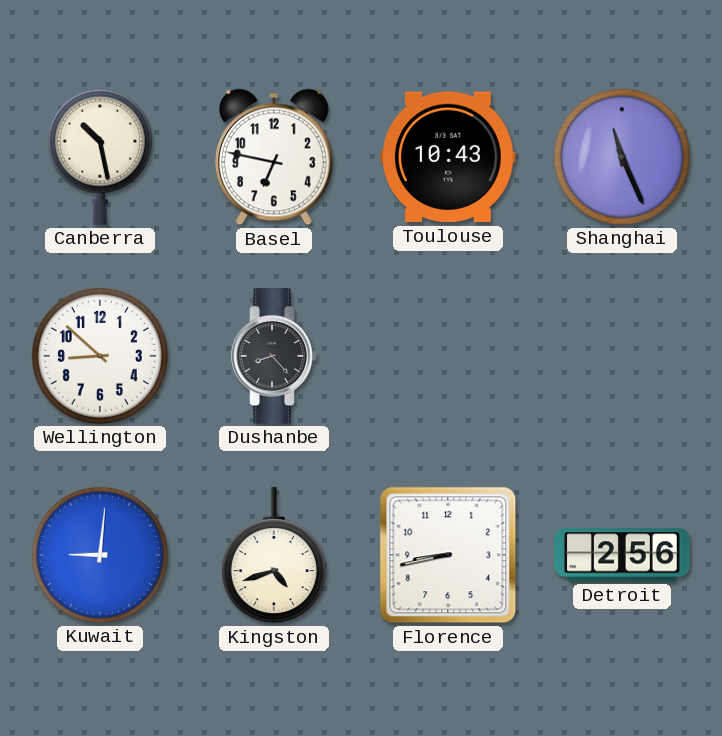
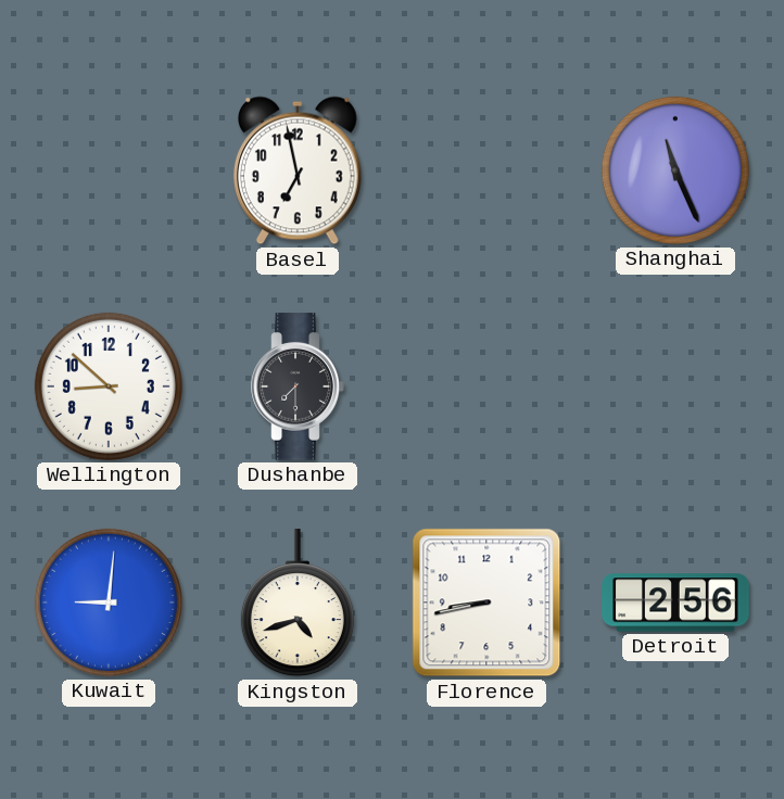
Canberra: 10:28 -> none (100, 157)
Basel: 6:47 -> 6:58 (298, 170)
Toulouse: 10:43 -> none (448, 157)
Dushanbe: 8:23 -> 7:30 (298, 386)
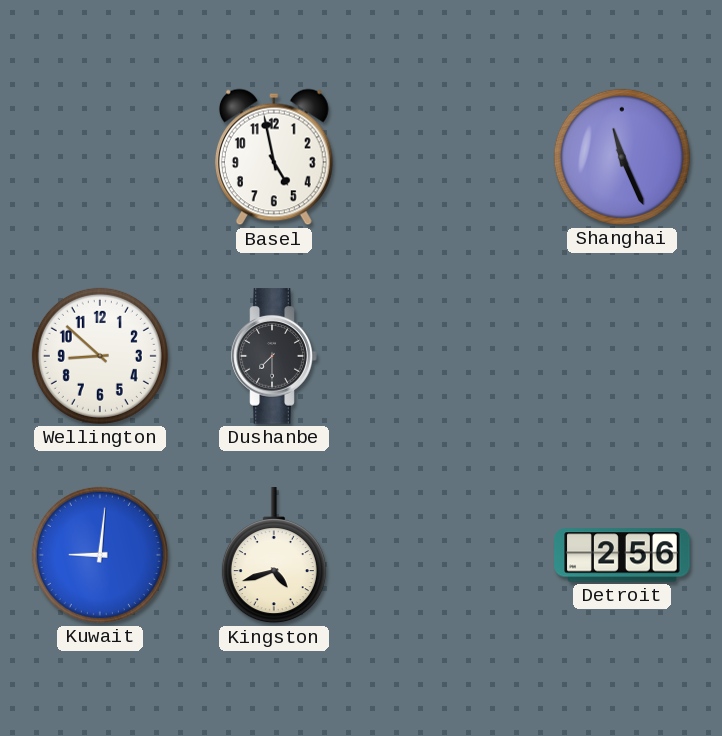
Basel: 6:58 -> 4:58 (274, 157)
Florence: 8:43 -> none (486, 603)
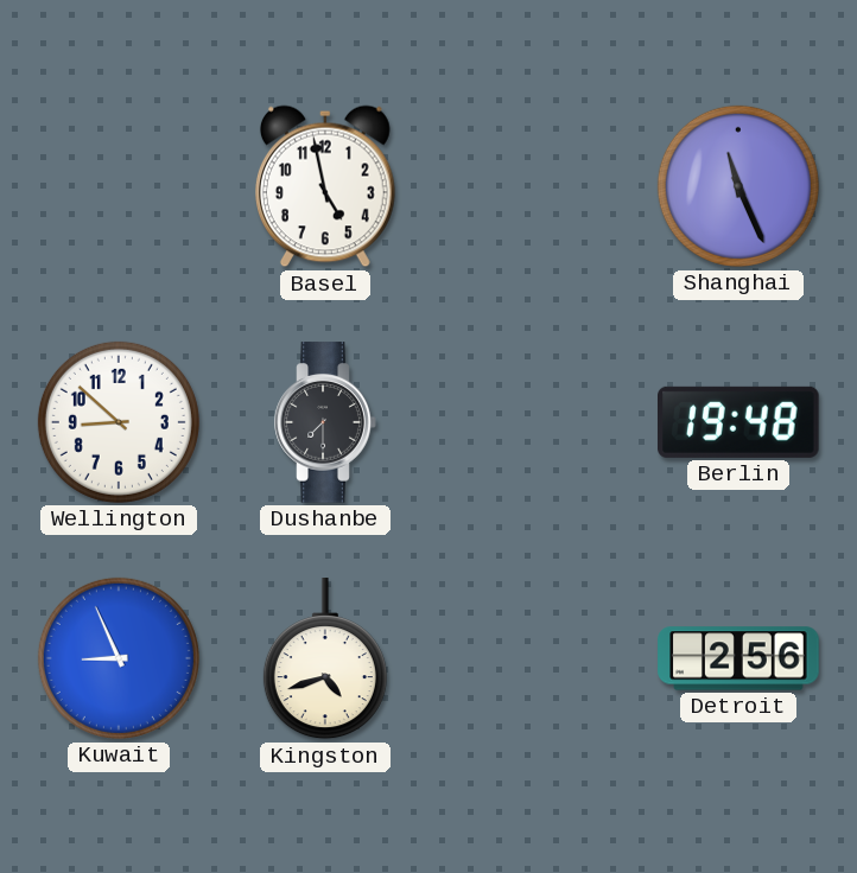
Berlin: none -> 19:48 (739, 422)
Kuwait: 9:01 -> 8:56 (119, 658)
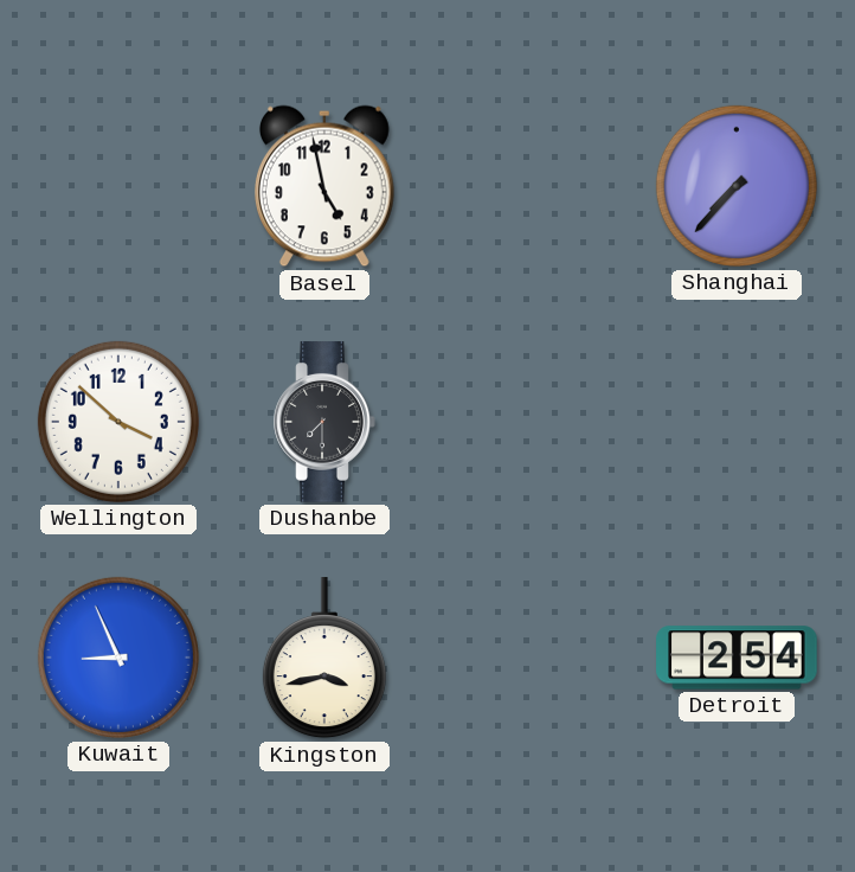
Shanghai: 11:26 -> 7:37 (737, 186)
Wellington: 8:52 -> 3:52 (118, 422)
Berlin: 19:48 -> none (739, 422)
Kingston: 4:42 -> 3:43 (324, 659)
Detroit: 2:56 -> 2:54 (737, 658)
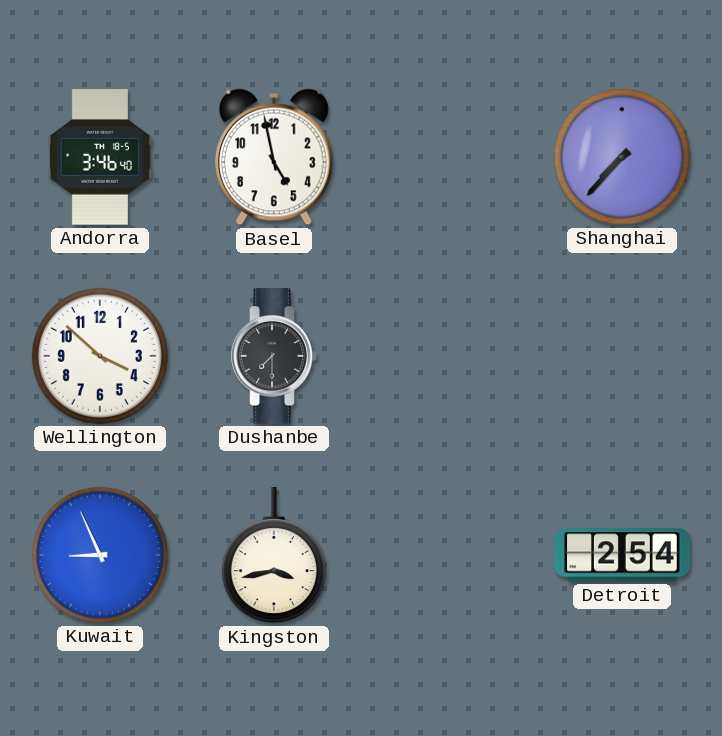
Andorra: none -> 3:46 (100, 157)
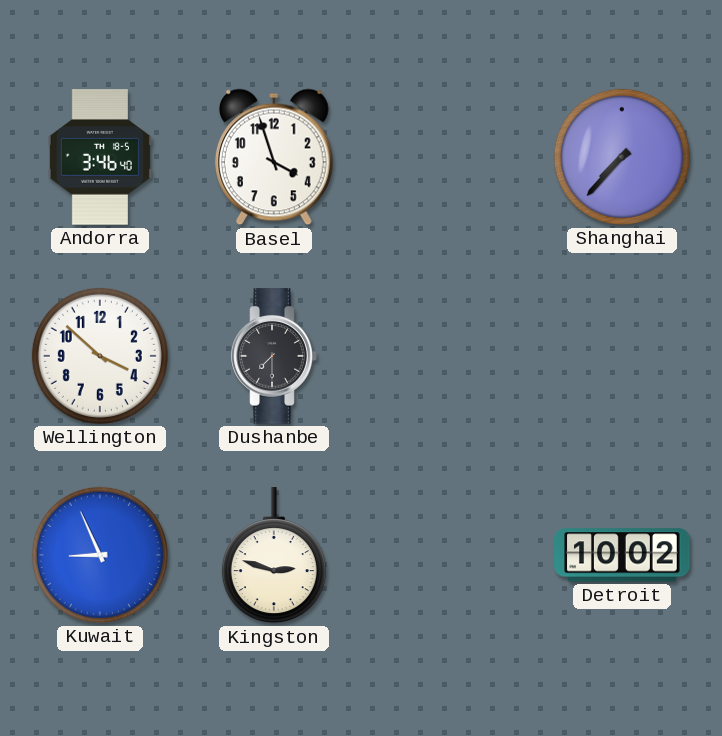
Basel: 4:58 -> 3:57 (274, 157)
Kingston: 3:43 -> 2:48 (274, 556)
Detroit: 2:54 -> 10:02 (622, 555)
